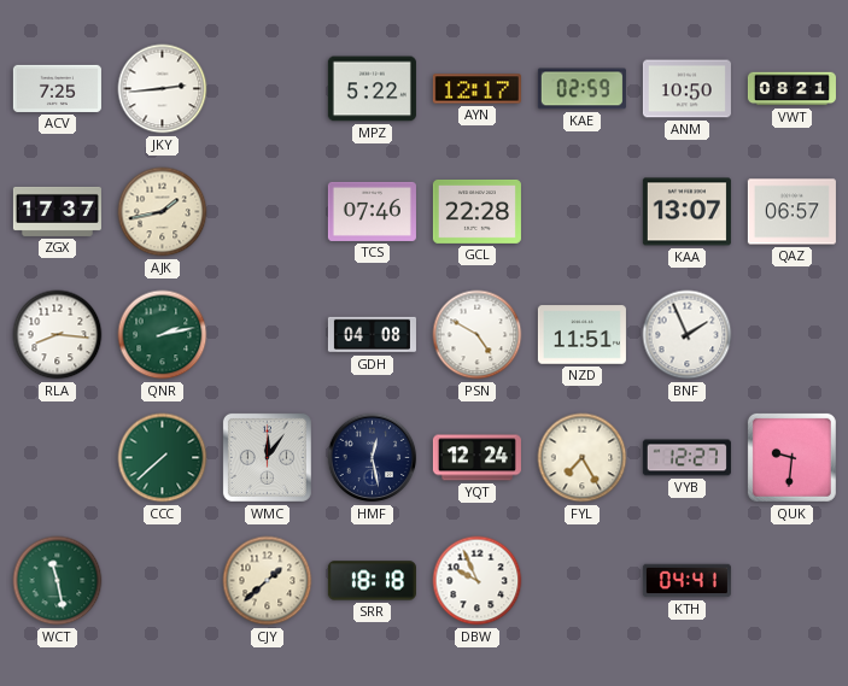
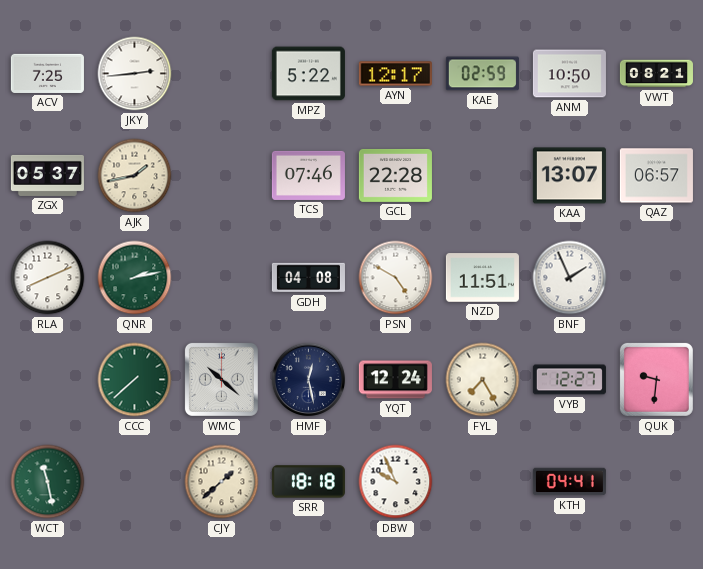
ZGX: 17:37 -> 05:37 (47, 175)
RLA: 8:16 -> 8:11 (48, 278)
WMC: 12:06 -> 10:22 (221, 379)
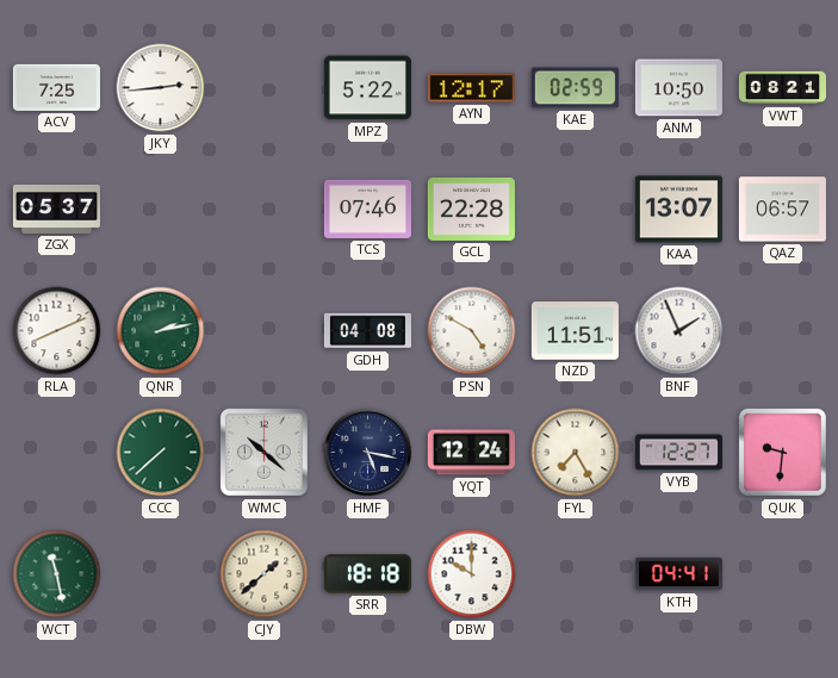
AJK: 1:43 -> none (135, 176)
HMF: 12:28 -> 5:17 (368, 453)
DBW: 9:56 -> 10:00 (472, 574)
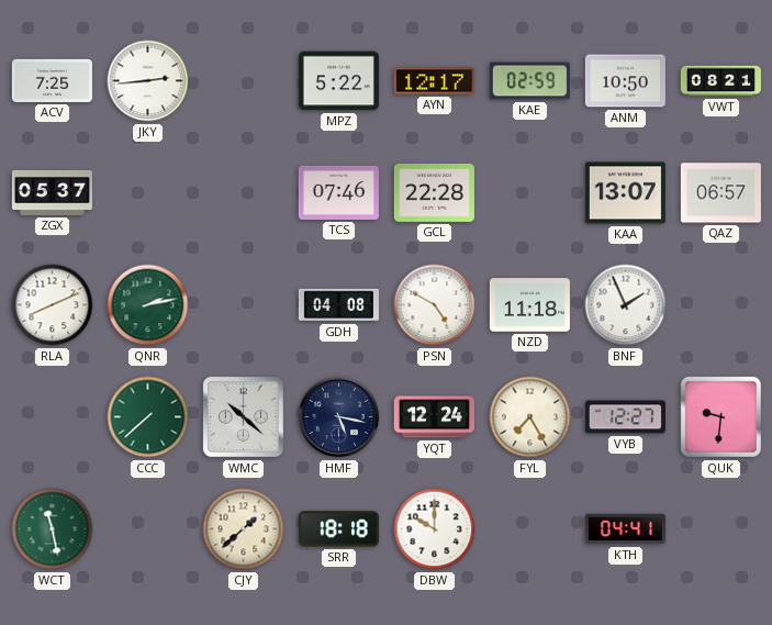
NZD: 11:51 -> 11:18 (529, 305)
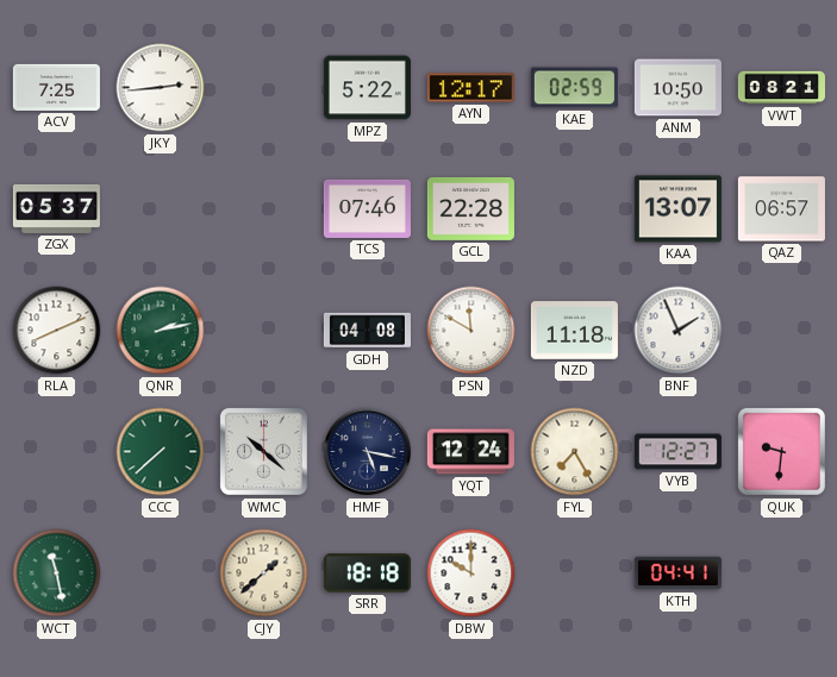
PSN: 4:50 -> 11:50 (471, 331)
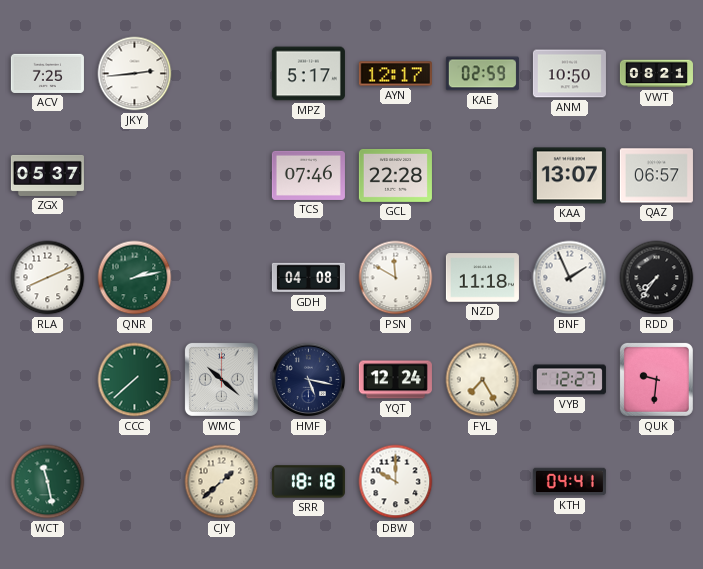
MPZ: 5:22 -> 5:17 (308, 74)
RDD: none -> 7:36 (657, 278)
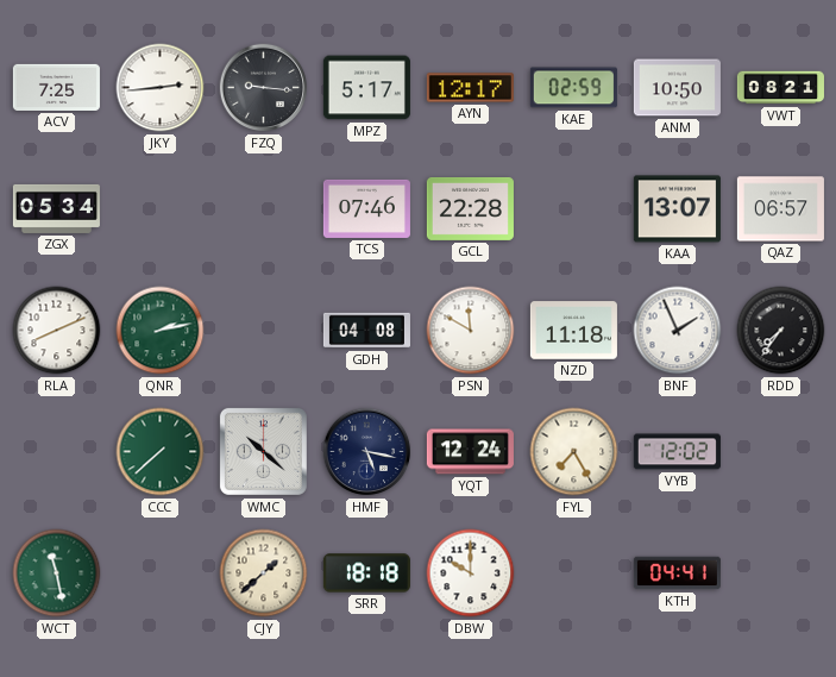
FZQ: none -> 9:16 (264, 88)
ZGX: 05:37 -> 05:34 (56, 208)
VYB: 12:27 -> 12:02 (677, 452)
QUK: 9:31 -> none (656, 379)
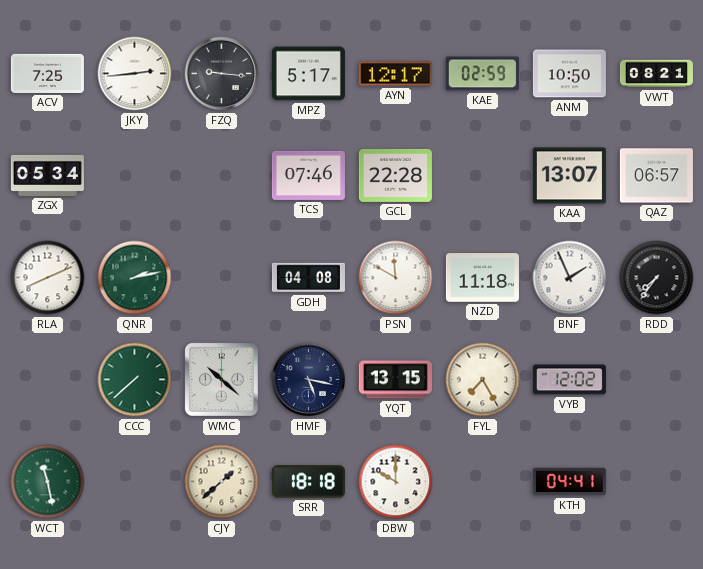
YQT: 12:24 -> 13:15 (395, 380)
